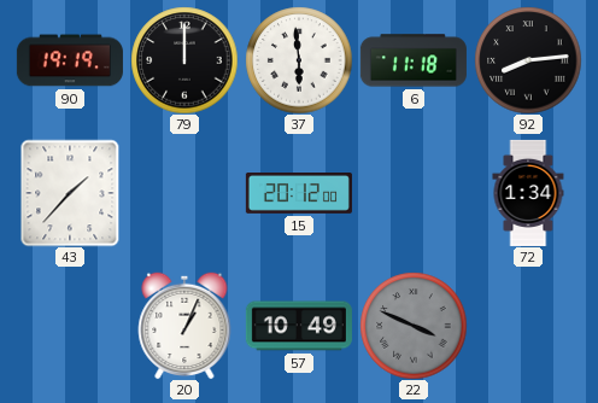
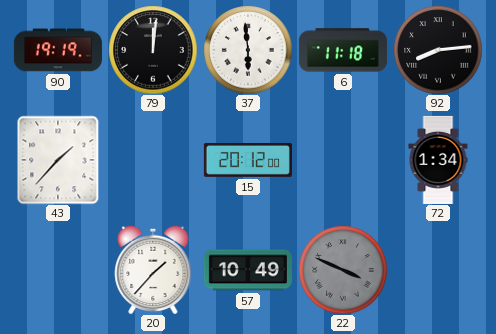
79: 12:00 -> 12:01 (153, 50)
20: 1:04 -> 1:37 (153, 270)
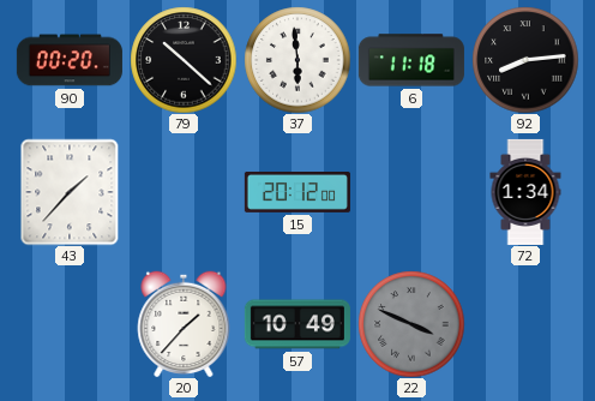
90: 19:19 -> 00:20 (70, 60)
79: 12:01 -> 10:22 (184, 60)
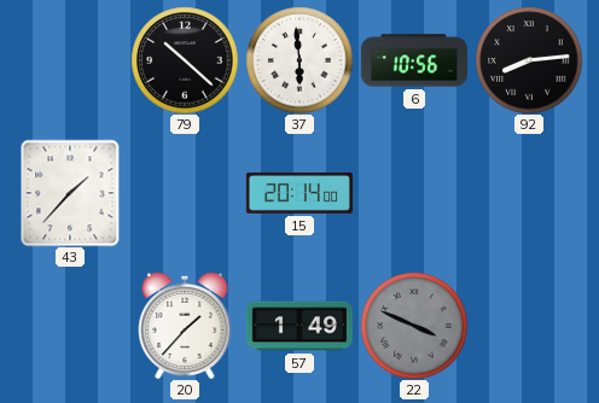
90: 00:20 -> none (70, 60)
6: 11:18 -> 10:56 (414, 60)
15: 20:12 -> 20:14 (299, 194)
72: 1:34 -> none (525, 192)
57: 10:49 -> 1:49 (299, 326)
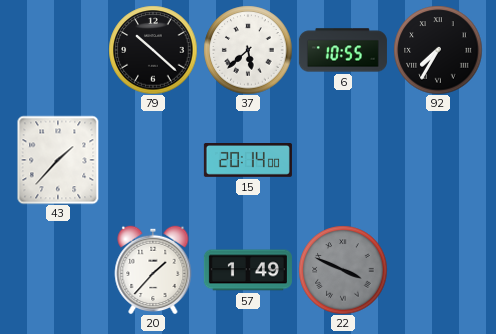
37: 5:59 -> 5:38 (248, 50)
6: 10:56 -> 10:55 (343, 50)
92: 8:14 -> 7:35 (438, 50)
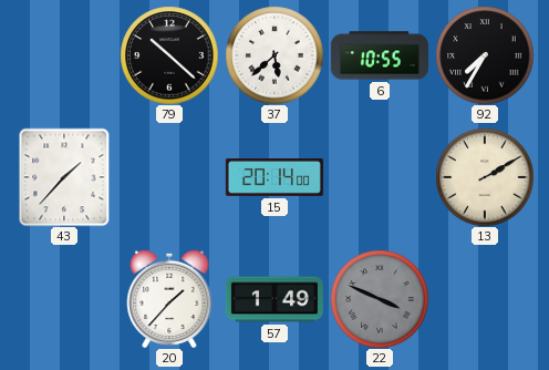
13: none -> 2:10 (485, 177)
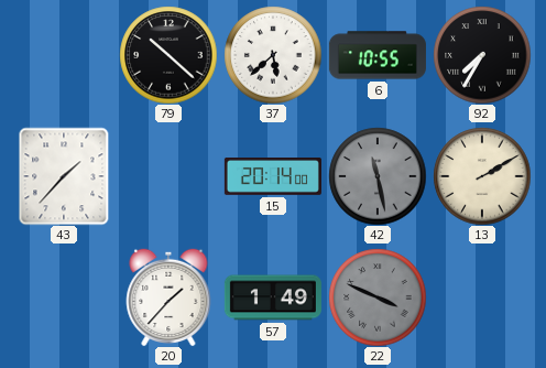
42: none -> 11:28 (378, 176)
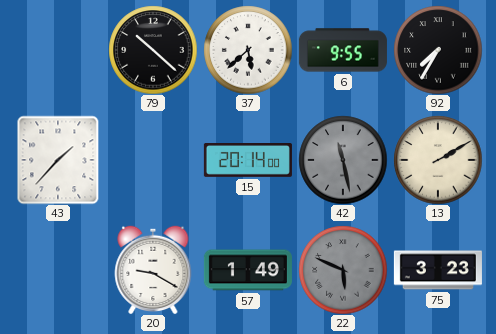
6: 10:55 -> 9:55 (343, 50)
20: 1:37 -> 9:20 (153, 270)
22: 3:49 -> 5:49 (343, 270)
75: none -> 3:23 (438, 270)
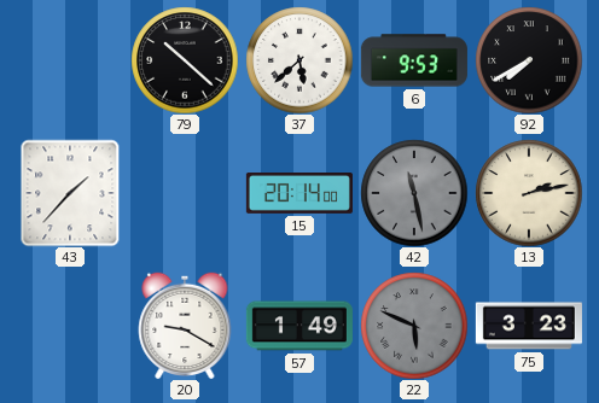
6: 9:55 -> 9:53 (414, 60)
92: 7:35 -> 7:40 (529, 60)
13: 2:10 -> 2:13 (529, 193)
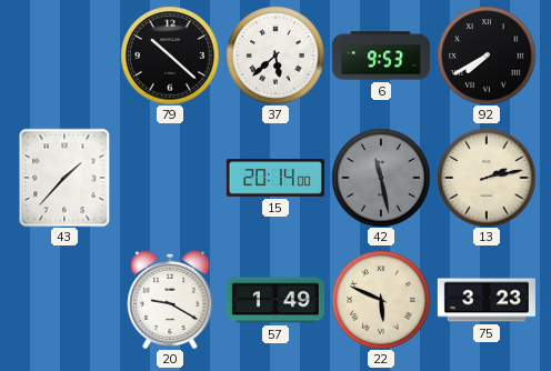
22 dial: grey -> cream (381, 300)
